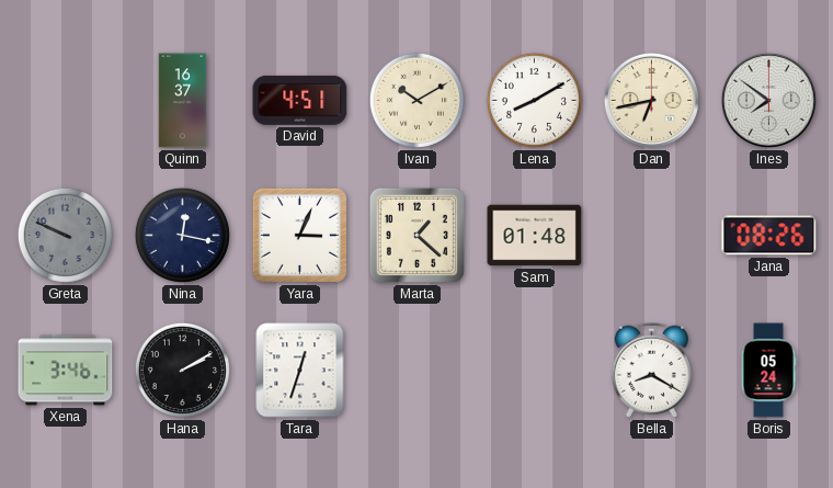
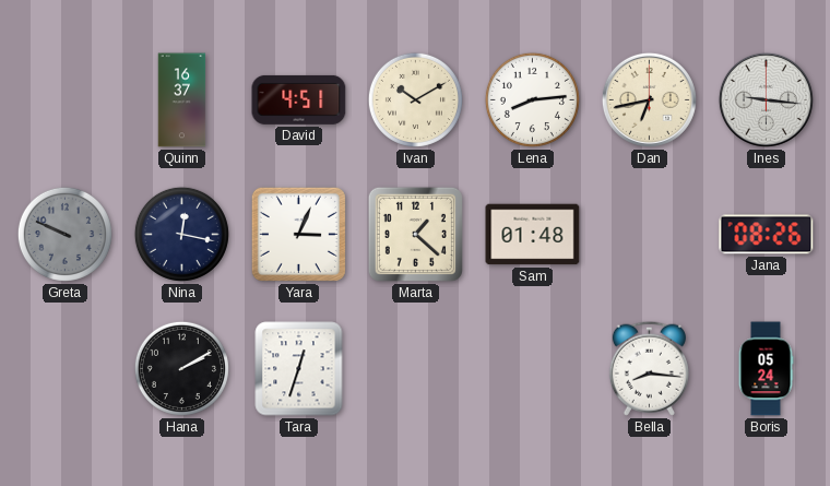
Lena: 8:10 -> 8:14 (532, 99)
Ines: 7:51 -> 9:16 (766, 99)
Xena: 3:46 -> none (66, 371)
Bella: 8:20 -> 8:16 (649, 368)
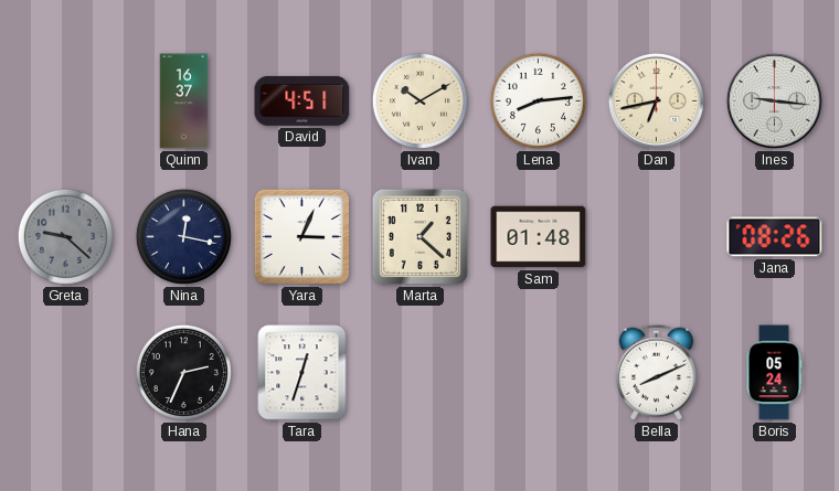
Greta: 9:49 -> 9:22 (65, 236)
Hana: 2:10 -> 2:34 (183, 372)
Bella: 8:16 -> 8:11 (656, 372)
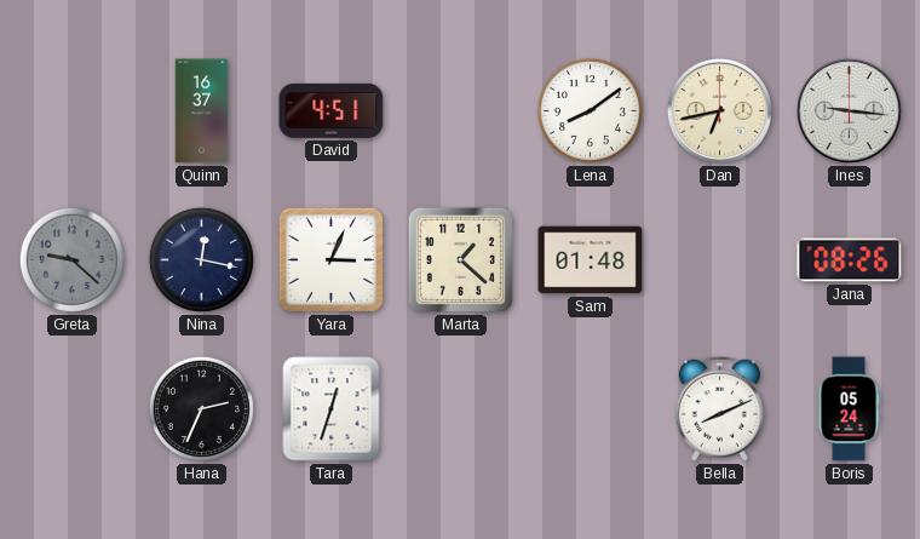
Ivan: 10:10 -> none (419, 100)
Lena: 8:14 -> 8:09 (590, 110)
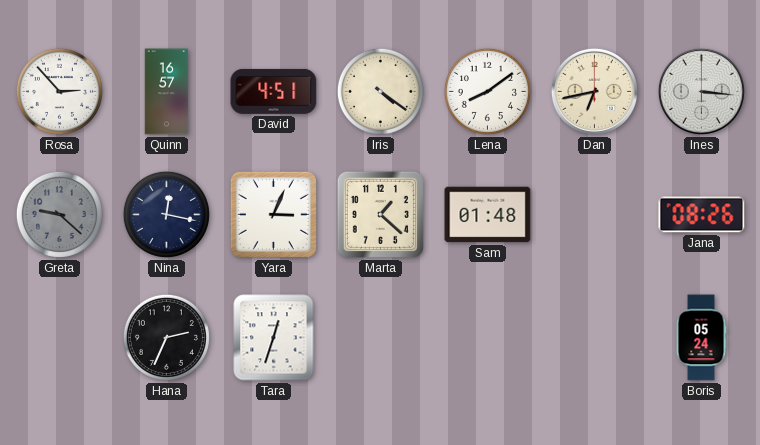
Rosa: none -> 2:53 (59, 91)
Quinn: 16:37 -> 16:57 (167, 92)
Iris: none -> 4:21 (380, 91)
Ines: 9:16 -> 3:16 (701, 91)
Bella: 8:11 -> none (719, 408)
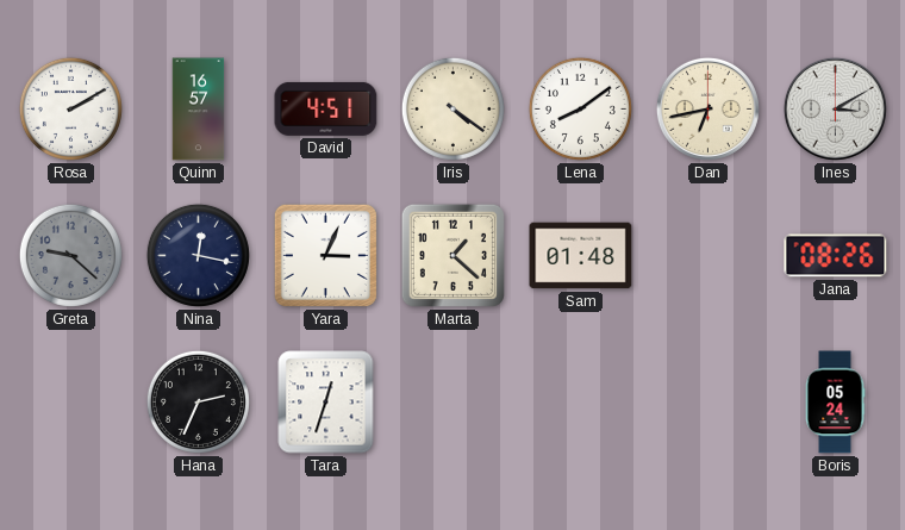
Rosa: 2:53 -> 2:10 (70, 108)
Ines: 3:16 -> 3:10 (835, 108)
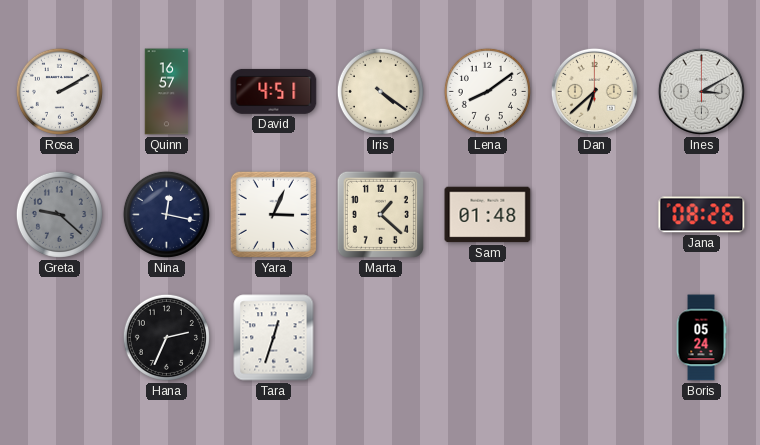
Dan: 6:43 -> 6:38 (594, 91)
